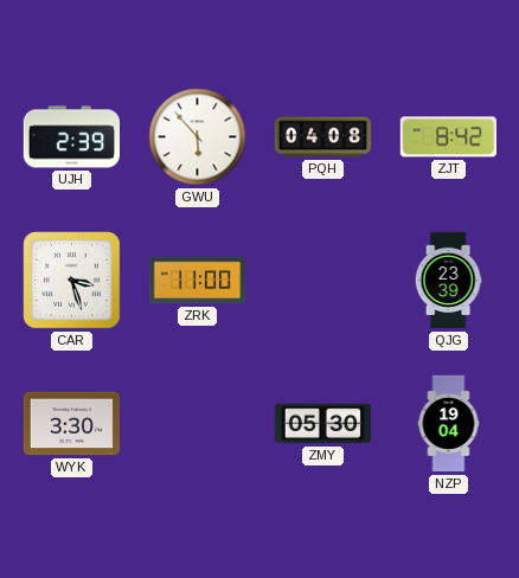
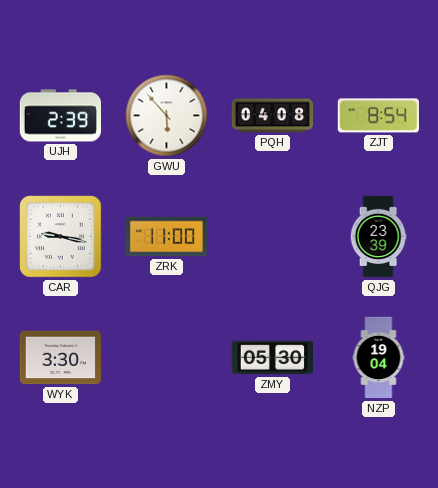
ZJT: 8:42 -> 8:54 (378, 116)
CAR: 3:27 -> 9:17 (61, 237)
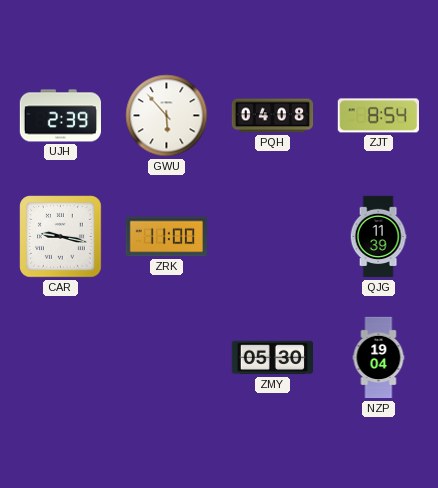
QJG: 23:39 -> 11:39 (378, 237)
WYK: 3:30 -> none (61, 358)
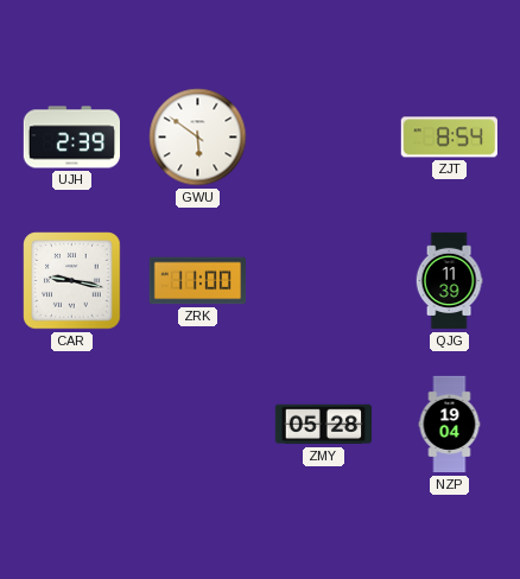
GWU: 5:53 -> 5:51 (198, 138)
PQH: 04:08 -> none (273, 116)
ZMY: 05:30 -> 05:28 (323, 425)
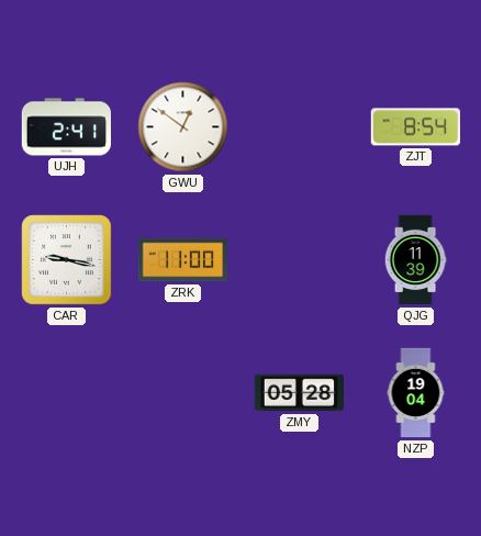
UJH: 2:39 -> 2:41 (67, 127)
GWU: 5:51 -> 12:51 (183, 127)
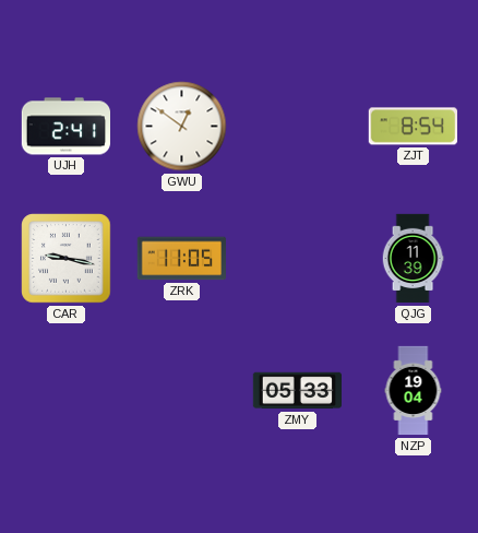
ZRK: 11:00 -> 11:05 (181, 259)
ZMY: 05:28 -> 05:33 (297, 391)
